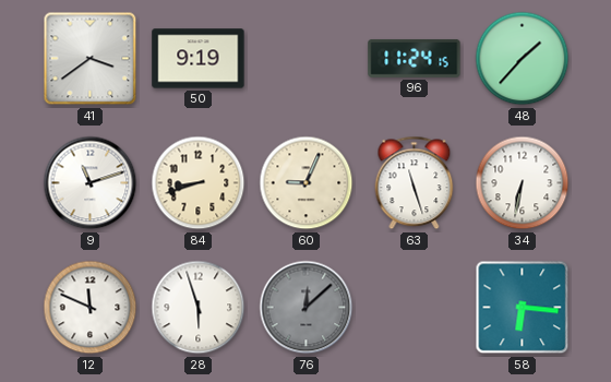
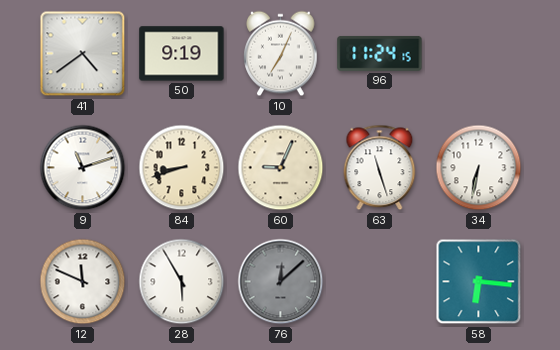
41: 3:39 -> 4:39 (83, 54)
10: none -> 7:04 (281, 54)
48: 1:37 -> none (523, 59)
28: 5:57 -> 5:55 (182, 282)
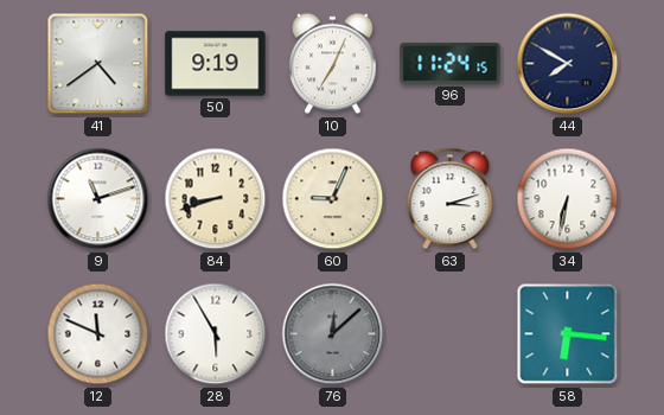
44: none -> 7:50 (568, 64)
63: 11:27 -> 3:12 (451, 199)
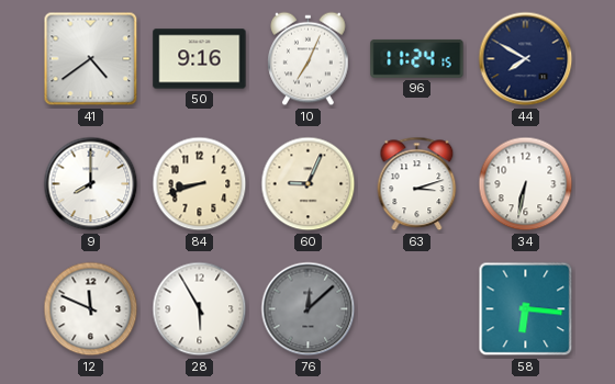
50: 9:19 -> 9:16 (200, 59)
9: 11:12 -> 8:00 (91, 184)
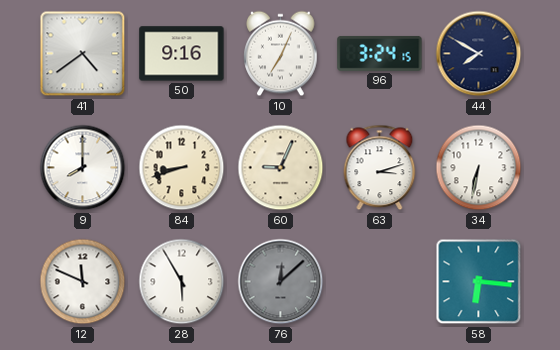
96: 11:24 -> 3:24 (380, 53)
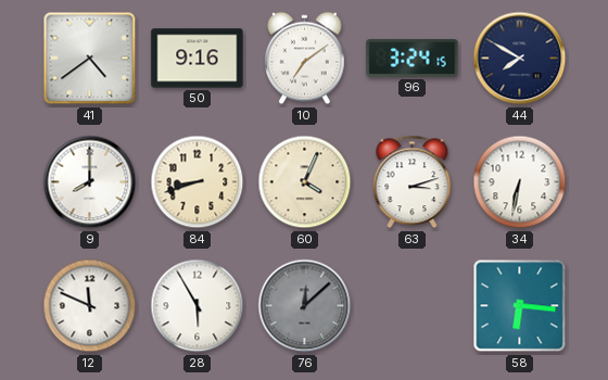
10: 7:04 -> 7:09 (305, 59)
60: 9:04 -> 4:04 (305, 182)
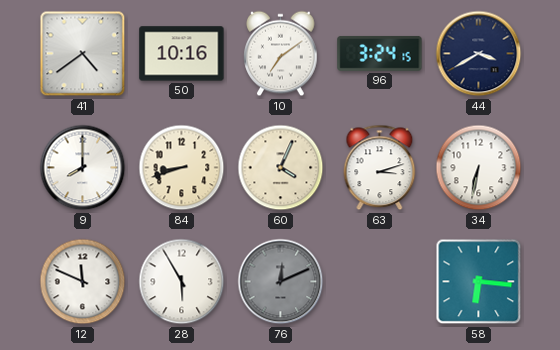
50: 9:16 -> 10:16 (182, 54)
44: 7:50 -> 3:40 (479, 54)
76: 12:08 -> 12:11 (281, 282)
